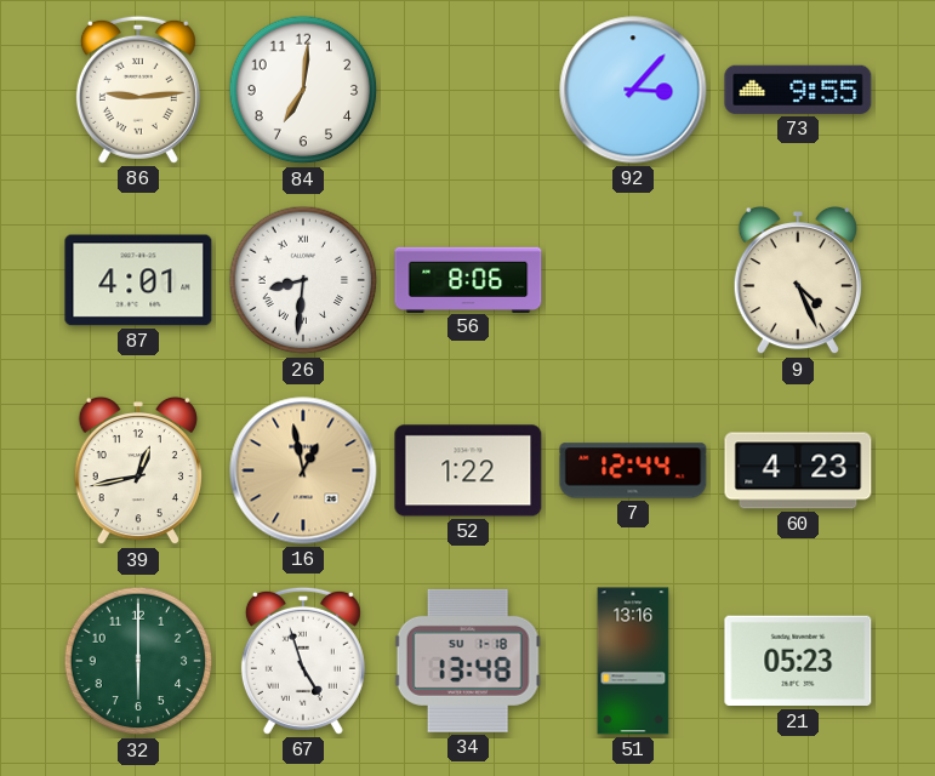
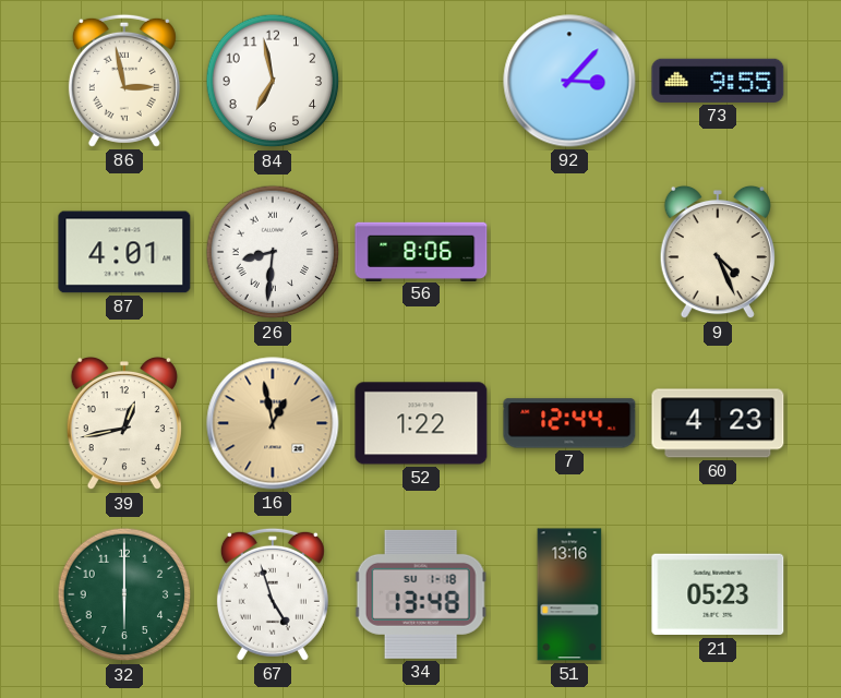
86: 9:14 -> 2:58 (124, 81)
84: 7:01 -> 6:58 (273, 81)
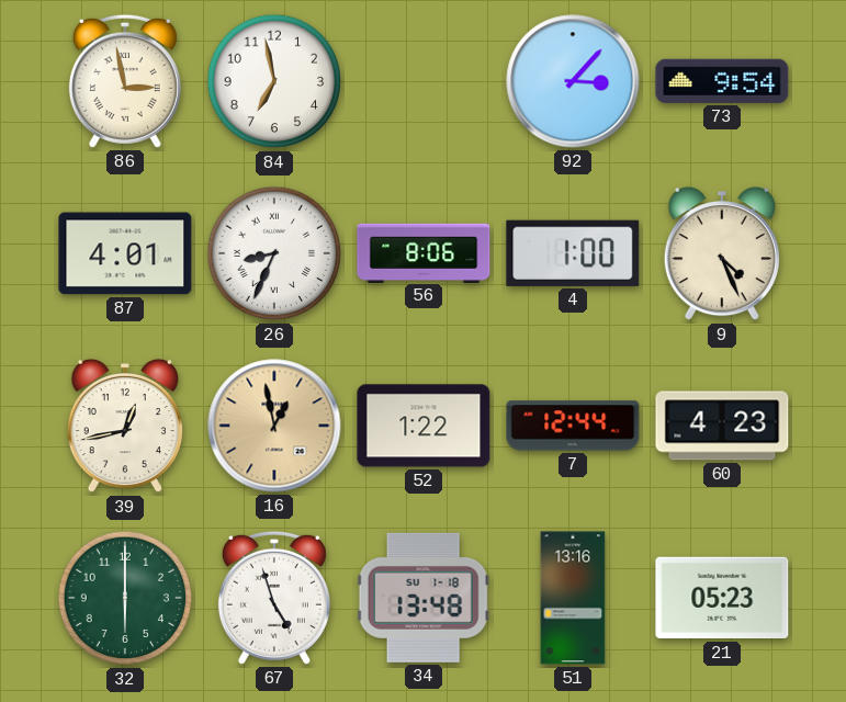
73: 9:55 -> 9:54 (722, 81)
26: 8:31 -> 8:34 (274, 253)
4: none -> 1:00 (573, 253)
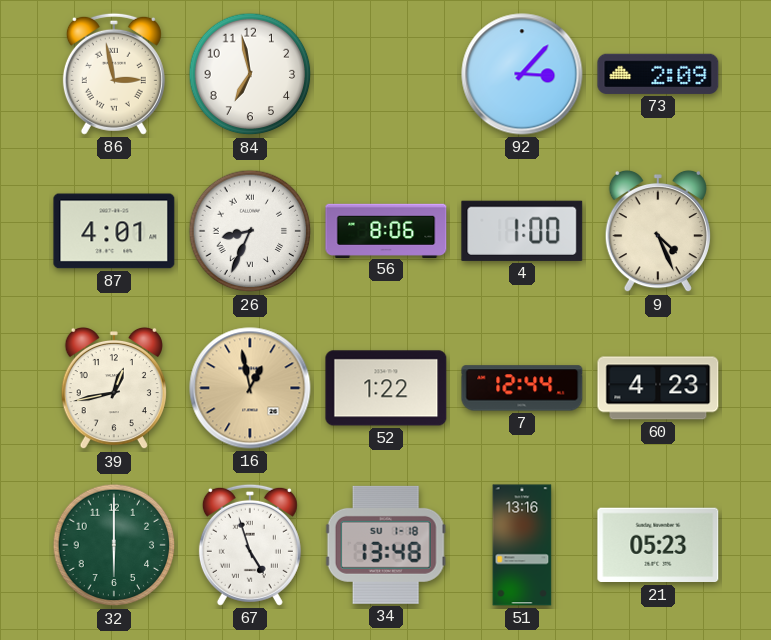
73: 9:54 -> 2:09 (658, 74)
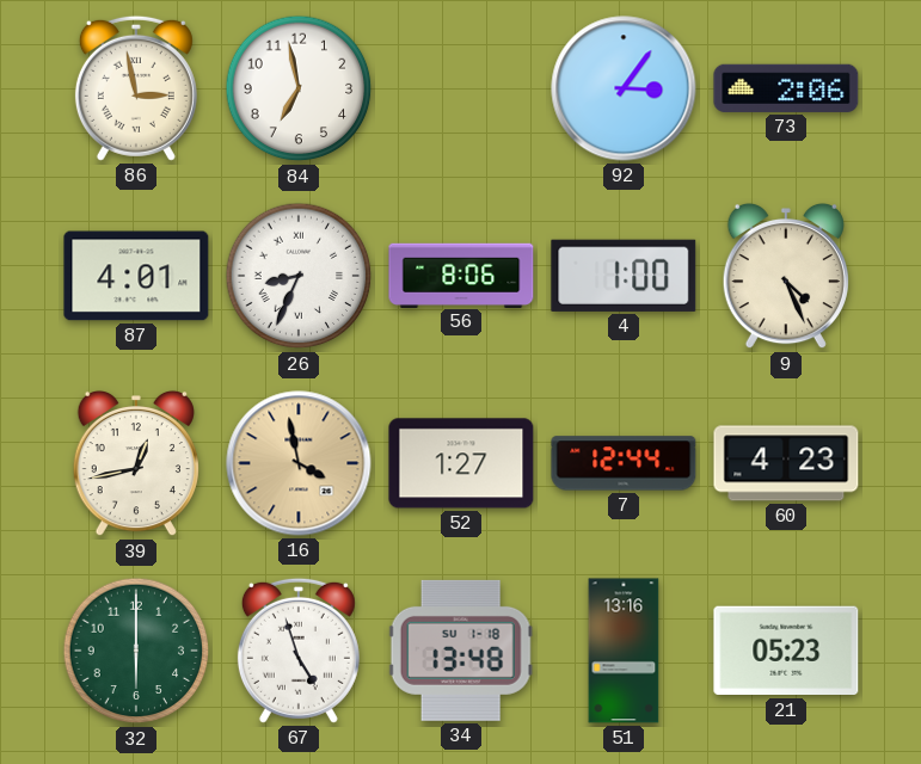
92: 3:07 -> 3:06 (624, 88)
73: 2:09 -> 2:06 (786, 88)
16: 12:58 -> 3:58 (299, 463)
52: 1:22 -> 1:27 (461, 463)
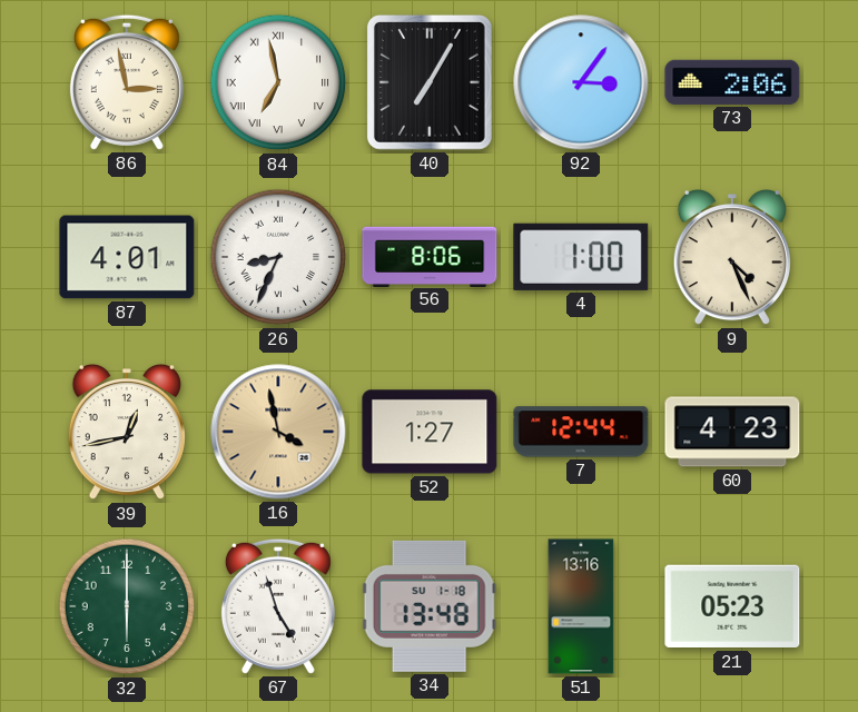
84 numerals: Arabic -> Roman (278, 82)
40: none -> 7:05 (430, 82)
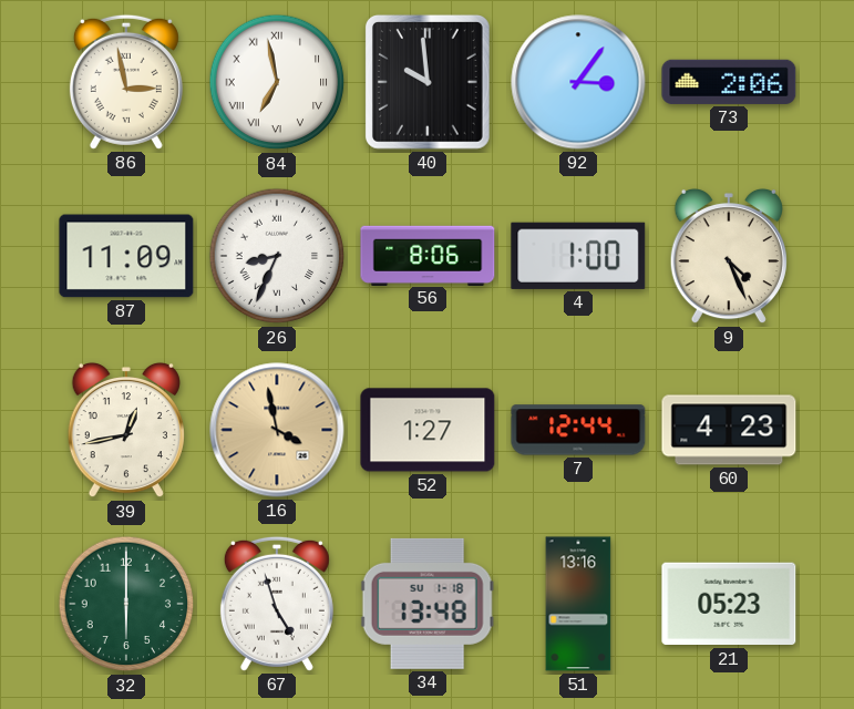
40: 7:05 -> 9:59 (428, 82)
87: 4:01 -> 11:09 (126, 256)
